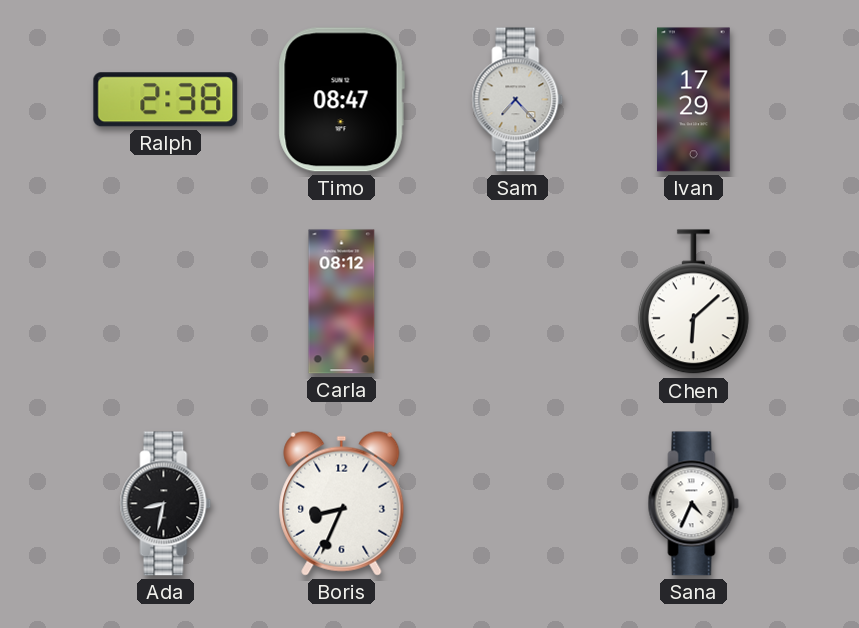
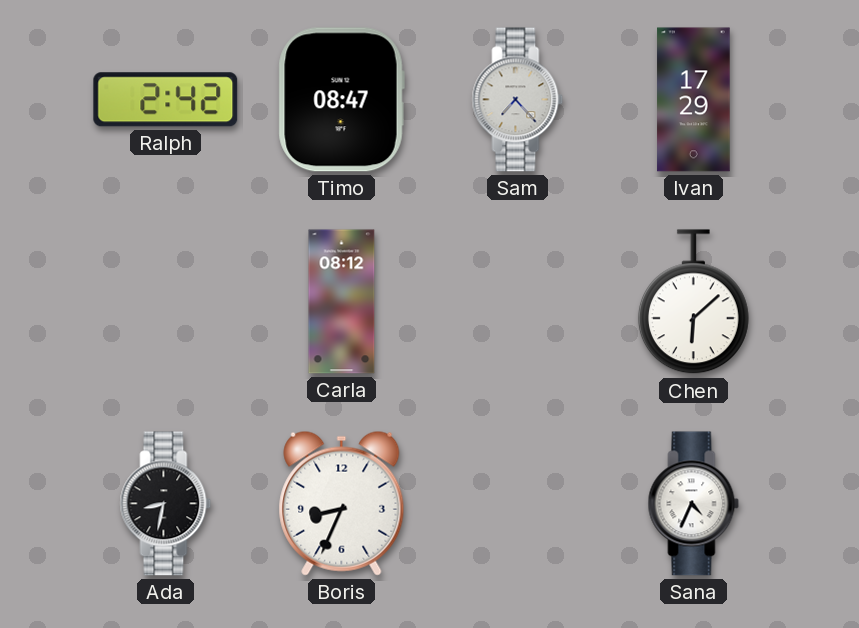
Ralph: 2:38 -> 2:42 (166, 100)
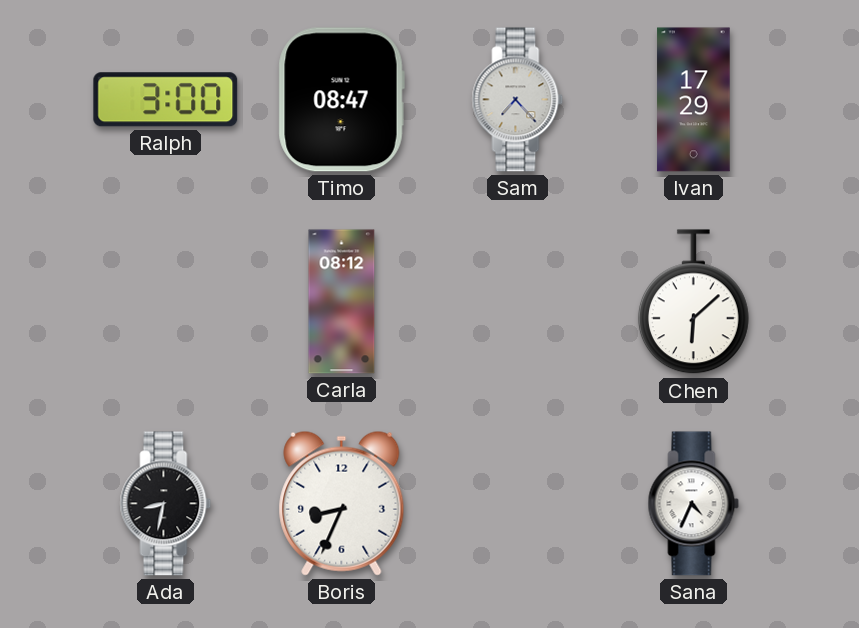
Ralph: 2:42 -> 3:00 (166, 100)
